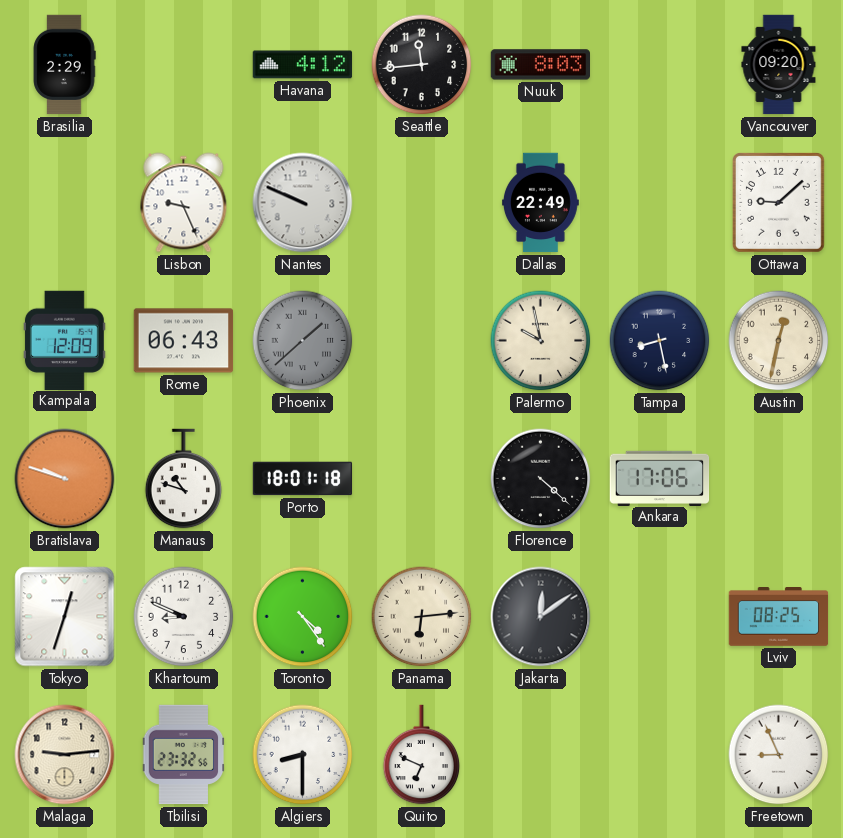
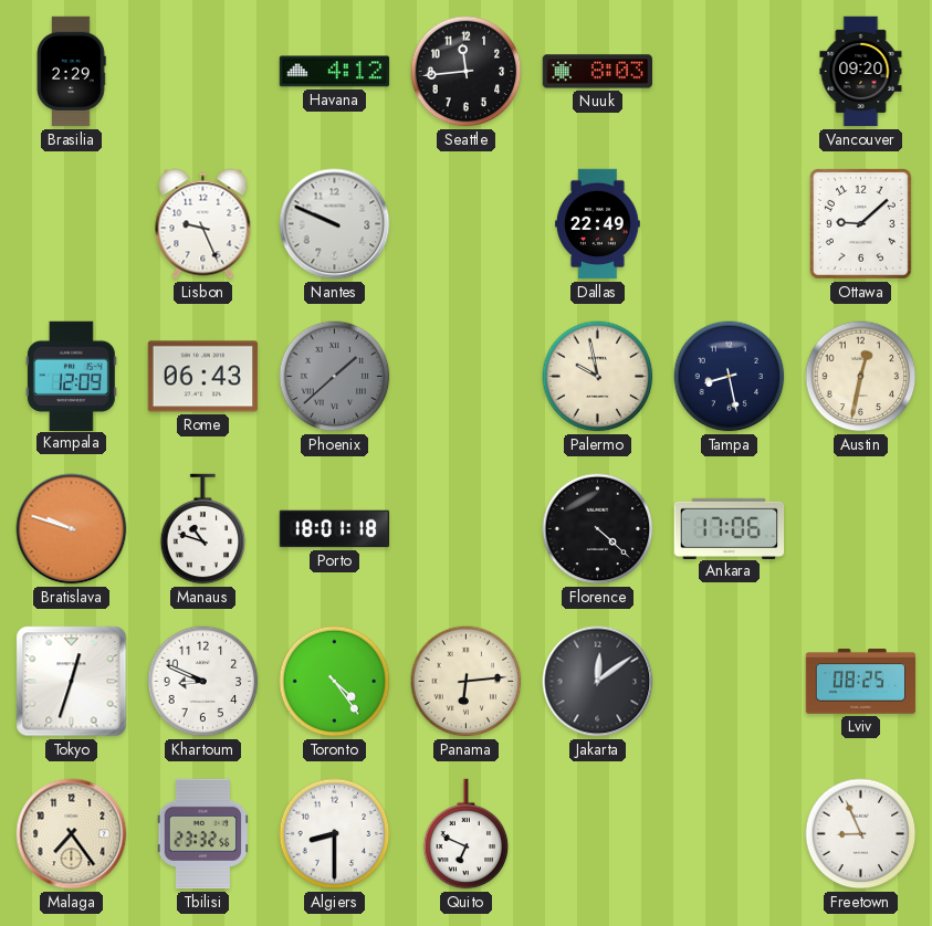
Malaga: 9:14 -> 7:24 (72, 834)
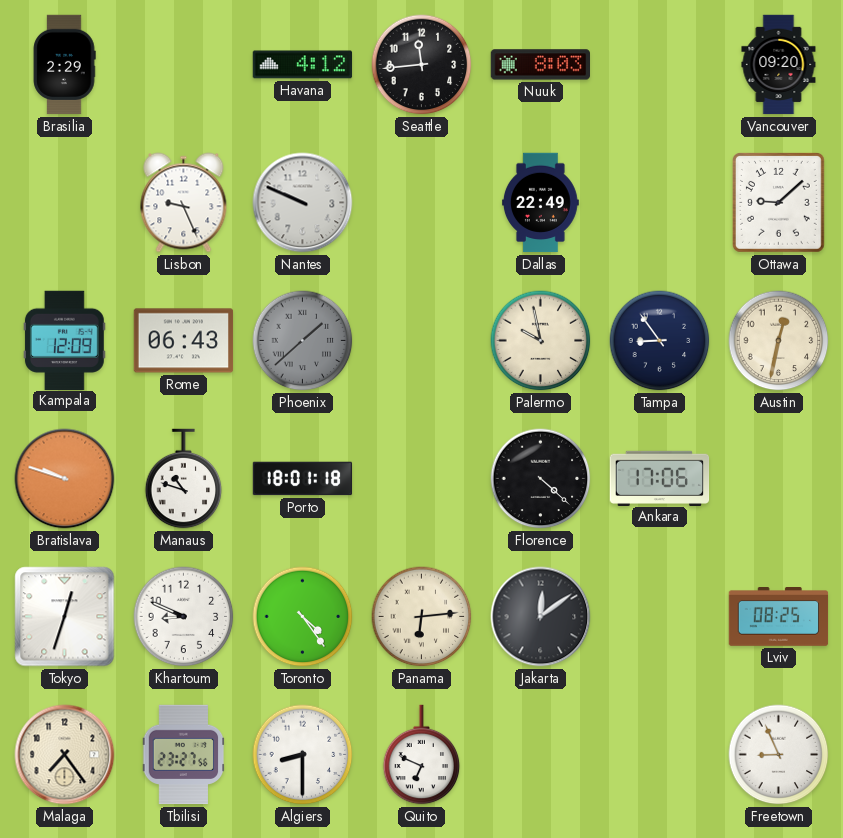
Tampa: 8:28 -> 8:54 (660, 341)
Tbilisi: 23:32 -> 23:27 (184, 755)
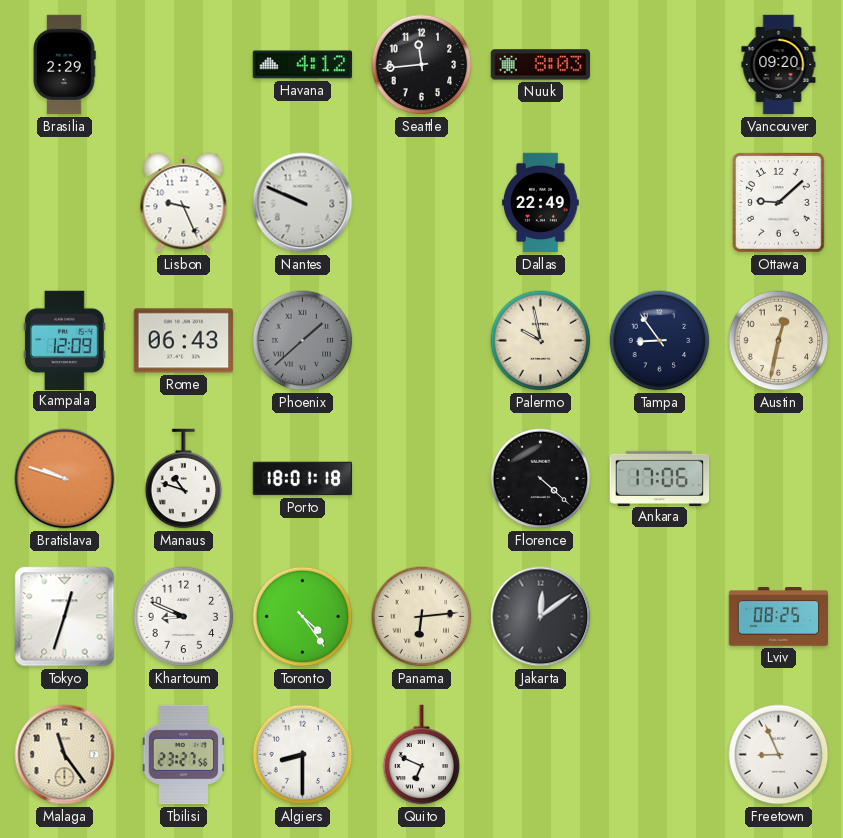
Malaga: 7:24 -> 11:24 (65, 755)
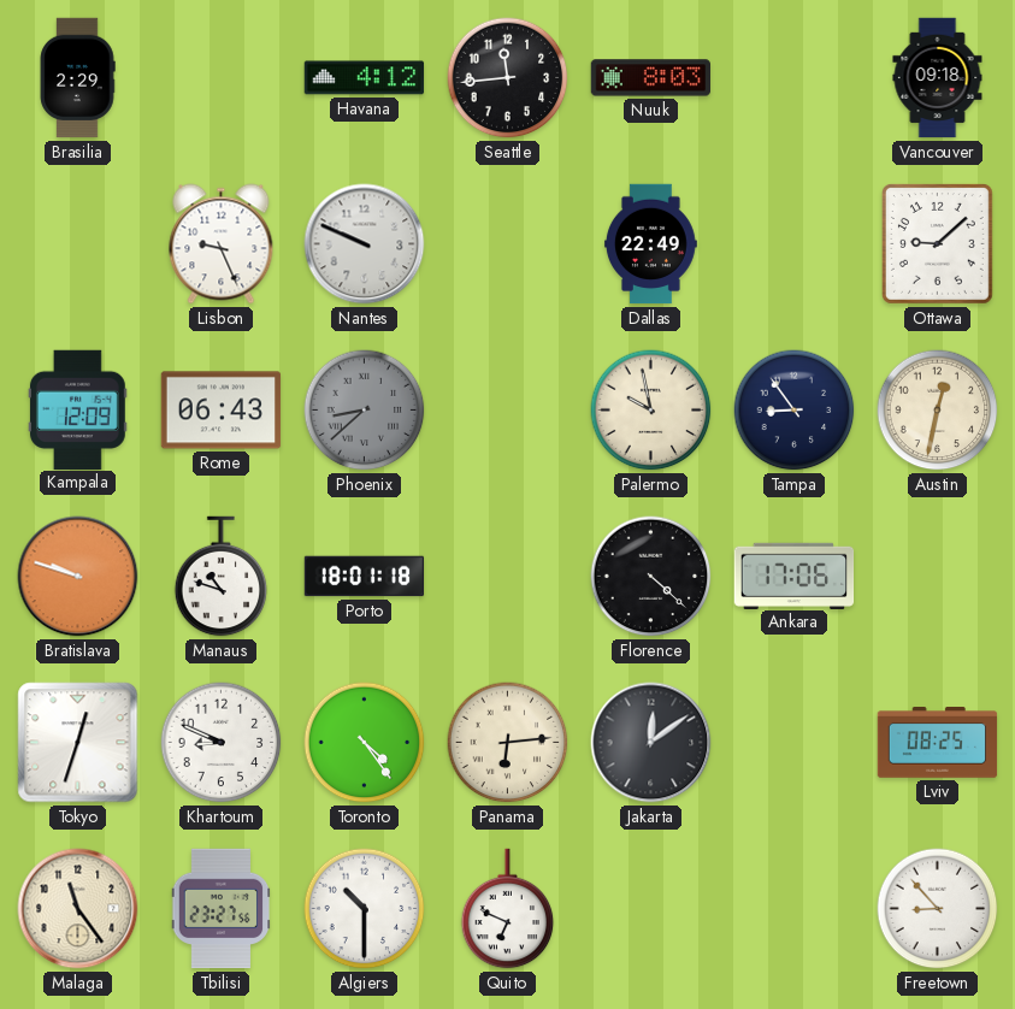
Vancouver: 09:20 -> 09:18 (938, 78)
Phoenix: 1:38 -> 8:38 (365, 411)
Algiers: 8:30 -> 10:30 (365, 909)
Freetown: 8:56 -> 8:53 (938, 909)
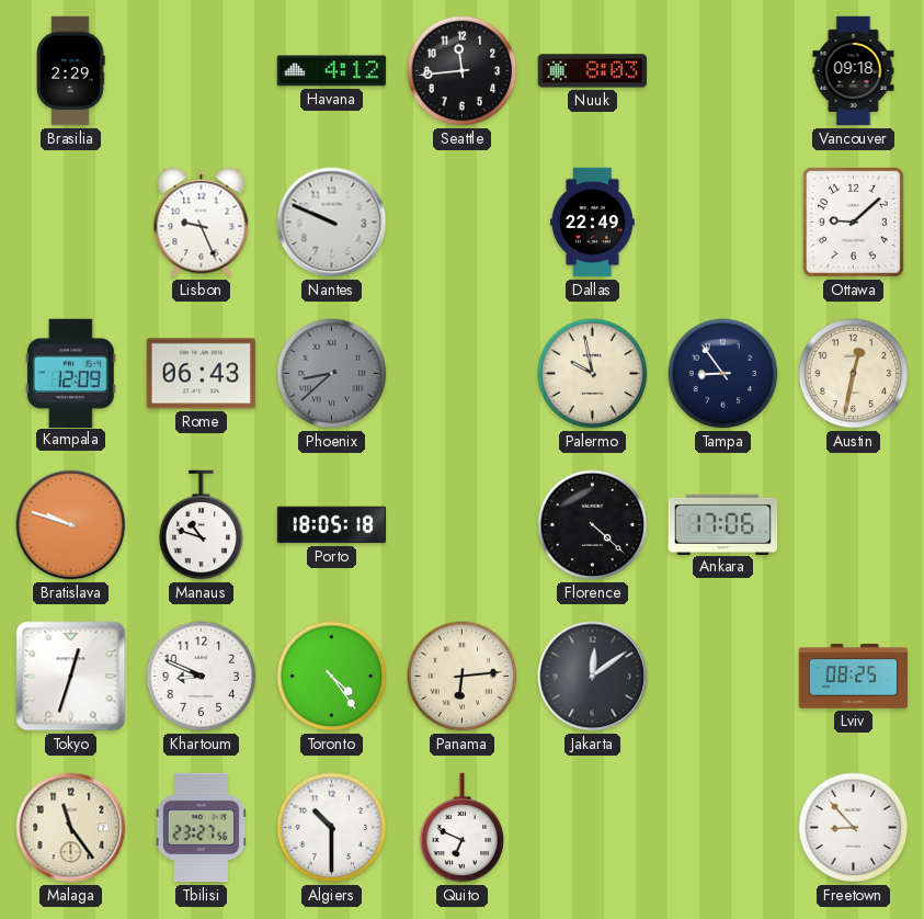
Porto: 18:01 -> 18:05 (332, 525)
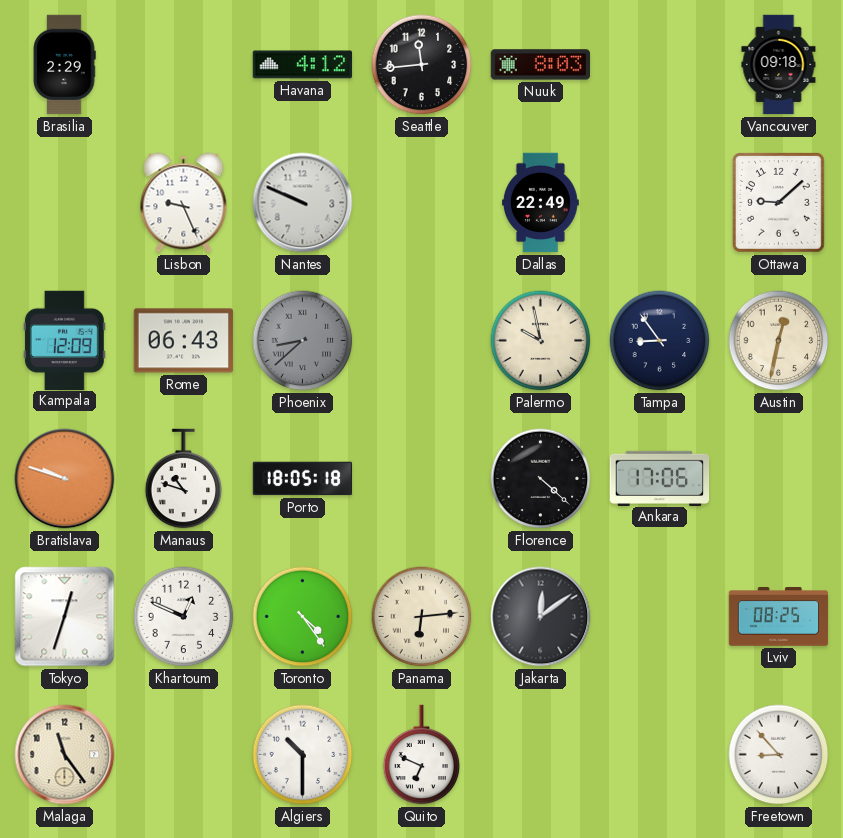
Khartoum: 8:49 -> 12:49 (184, 617)
Tbilisi: 23:27 -> none (202, 828)
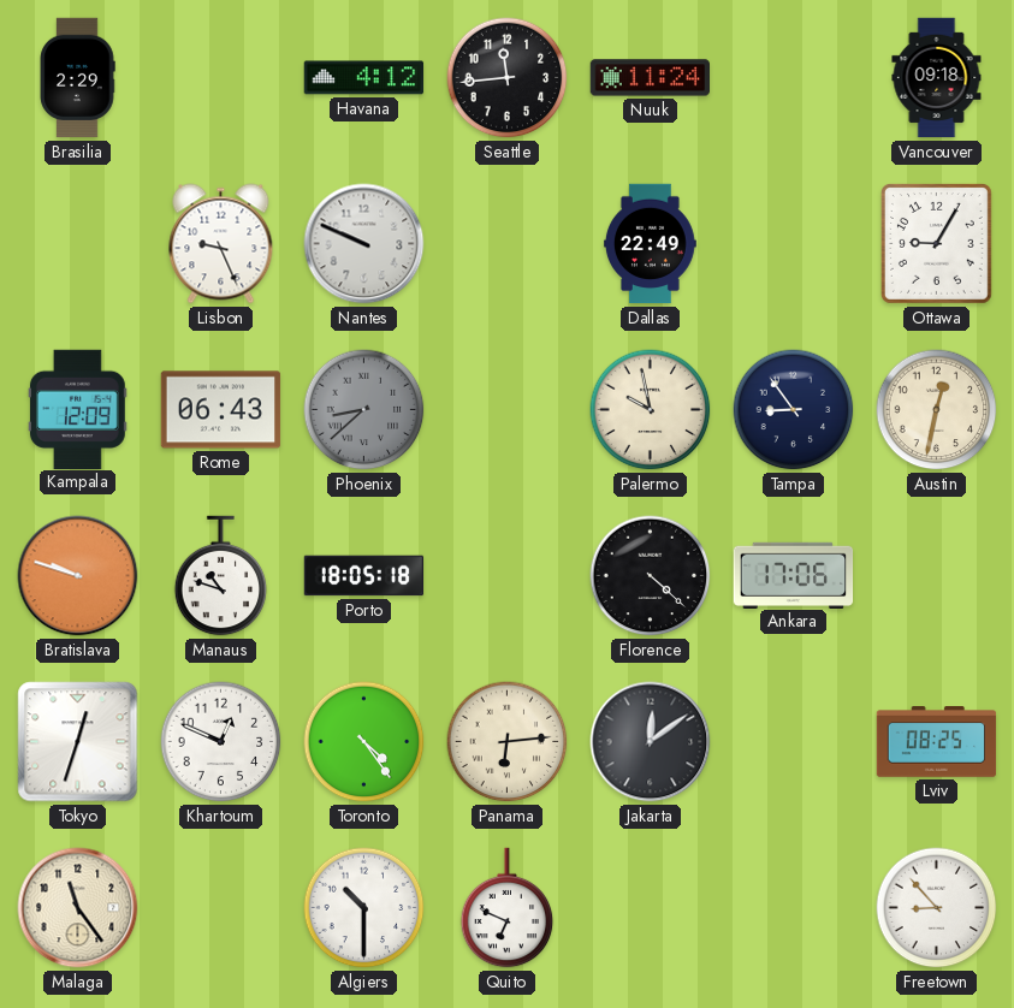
Nuuk: 8:03 -> 11:24 (650, 78)
Ottawa: 9:08 -> 9:05 (936, 244)
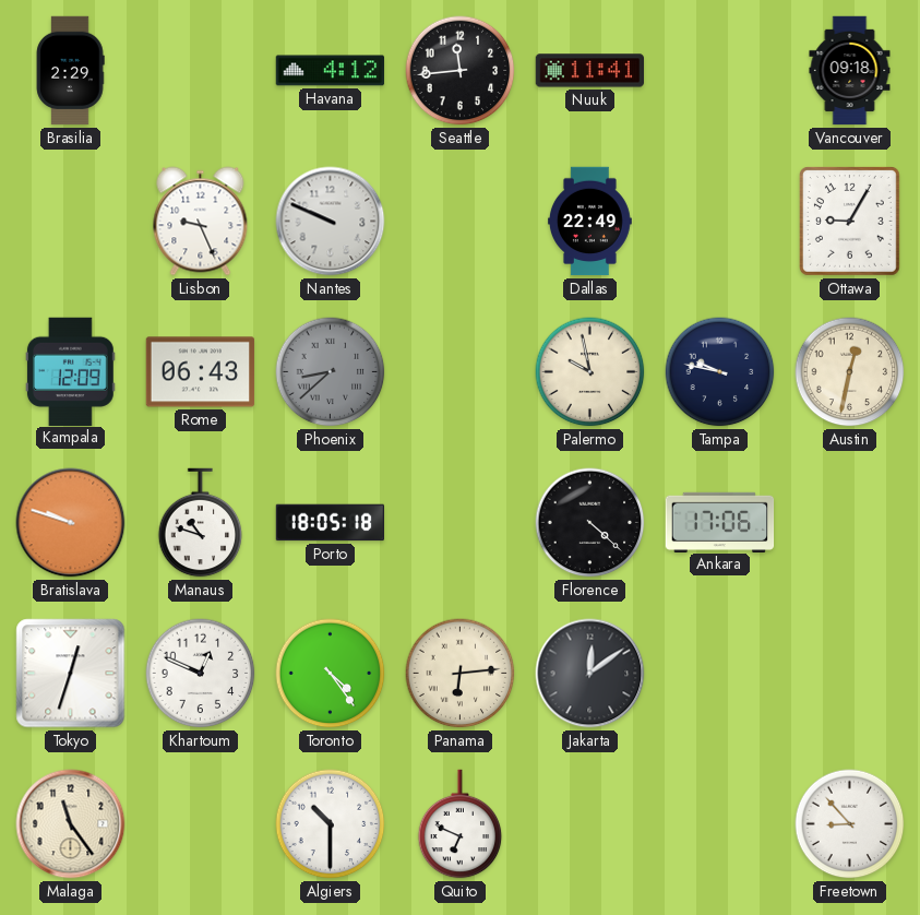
Nuuk: 11:24 -> 11:41 (589, 71)
Tampa: 8:54 -> 9:47 (720, 372)
Lviv: 08:25 -> none (937, 742)
